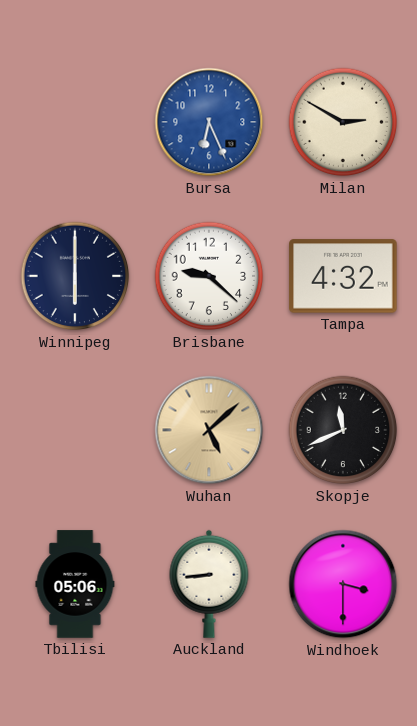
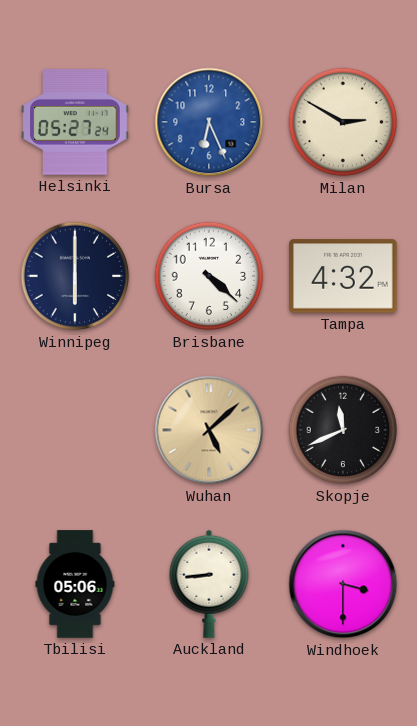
Helsinki: none -> 05:27 (75, 122)
Brisbane: 9:22 -> 4:22 (209, 276)
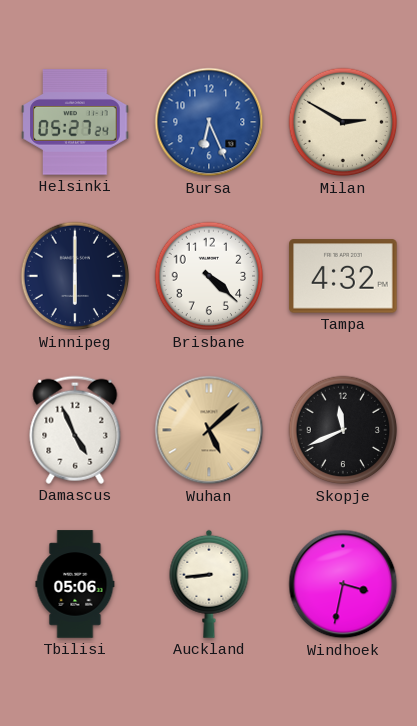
Damascus: none -> 4:56 (75, 430)
Windhoek: 3:30 -> 3:32 (343, 584)
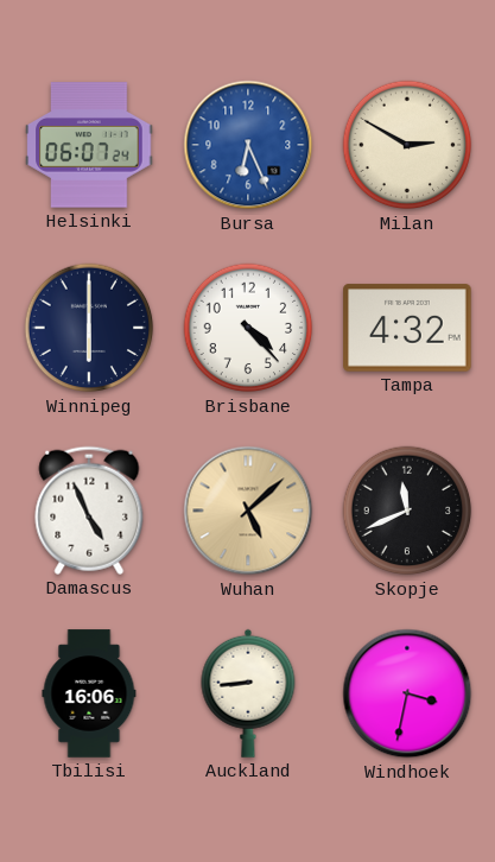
Helsinki: 05:27 -> 06:07 (89, 145)
Brisbane: 4:22 -> 4:23 (248, 328)
Tbilisi: 05:06 -> 16:06 (89, 693)
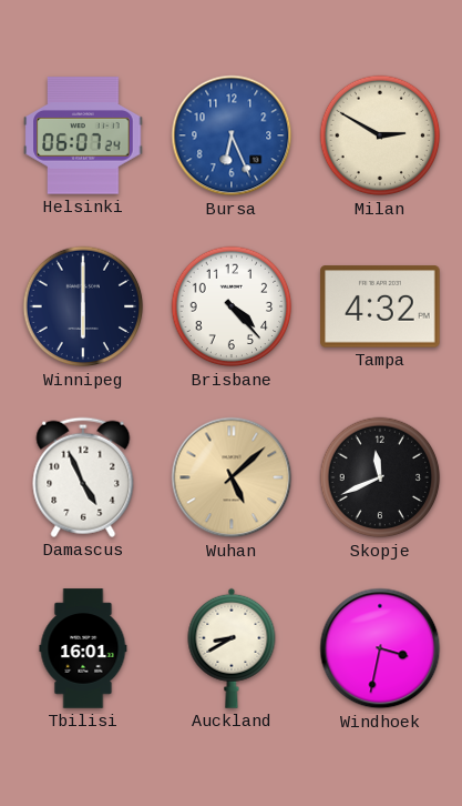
Tbilisi: 16:06 -> 16:01 (83, 648)
Auckland: 8:44 -> 8:40 (232, 648)
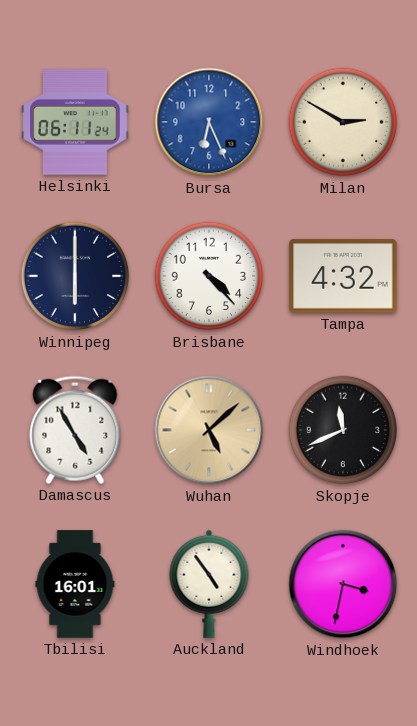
Helsinki: 06:07 -> 06:11 (75, 122)
Damascus: 4:56 -> 4:55 (75, 430)
Auckland: 8:40 -> 4:54 (209, 584)
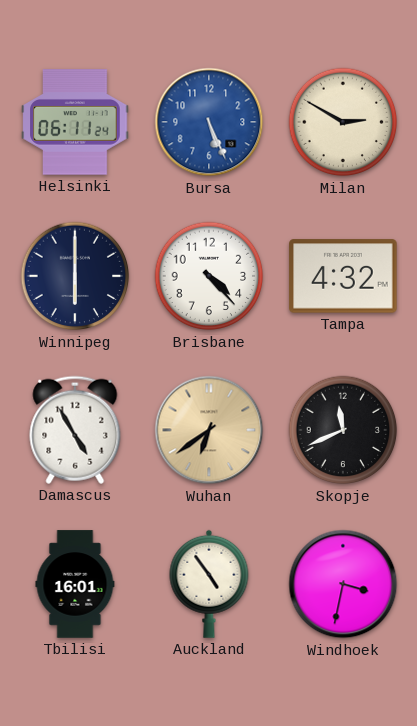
Bursa: 6:26 -> 5:26 (209, 122)
Wuhan: 5:08 -> 6:39 (209, 430)
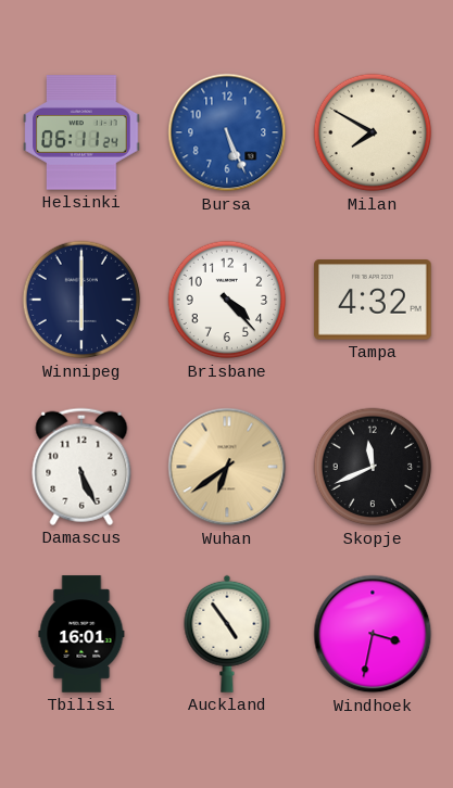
Milan: 2:50 -> 7:50 (373, 132)
Damascus: 4:55 -> 5:26 (81, 467)
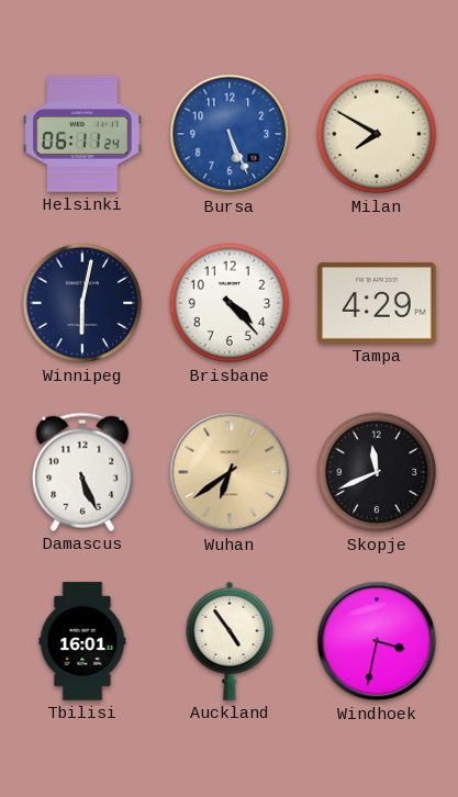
Winnipeg: 6:00 -> 6:02 (82, 303)
Tampa: 4:32 -> 4:29 (377, 303)
